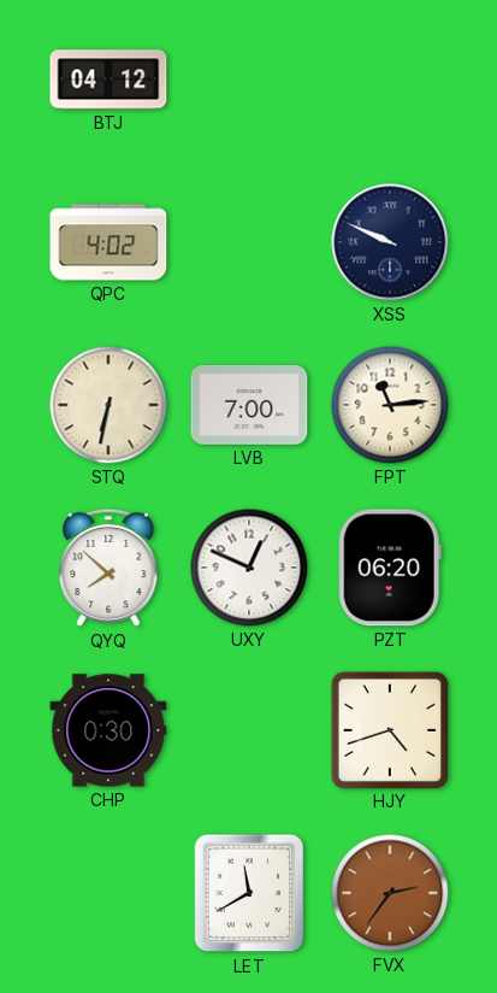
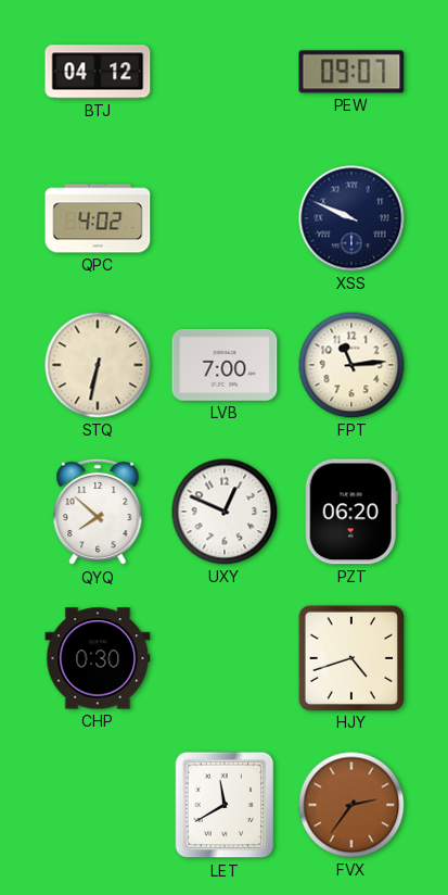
PEW: none -> 09:07 (351, 72)
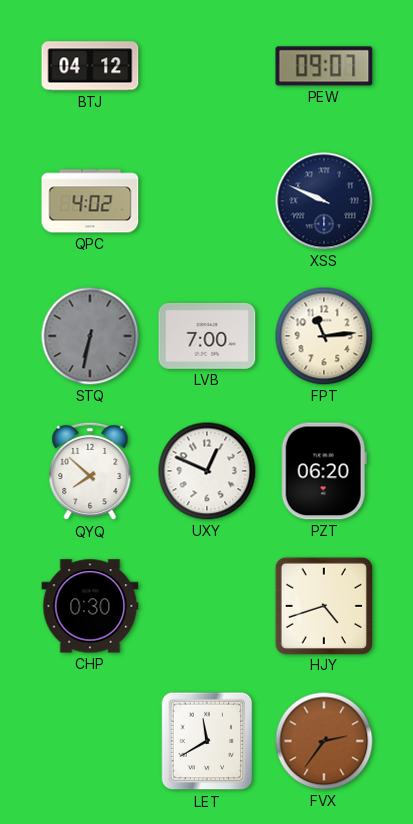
STQ dial: cream -> grey (90, 336)
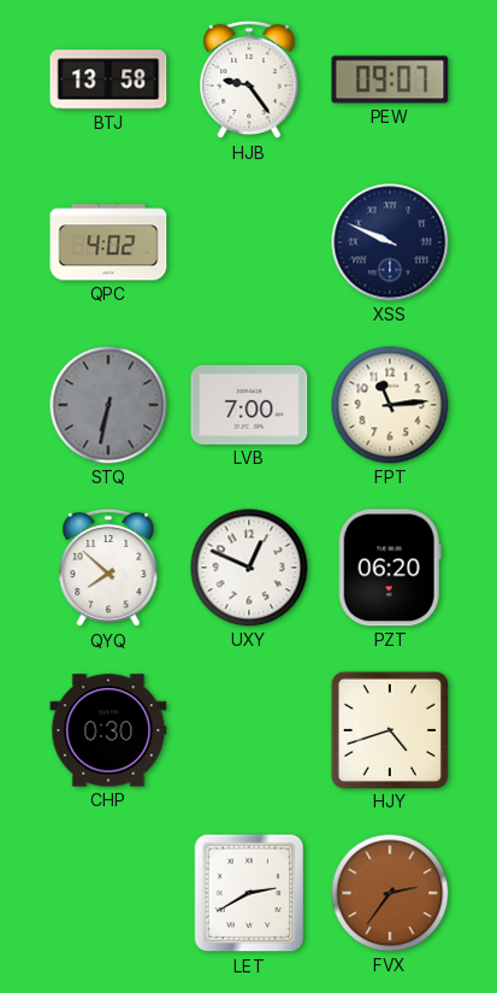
BTJ: 04:12 -> 13:58 (108, 80)
HJB: none -> 9:24 (249, 80)
LET: 11:40 -> 2:40 (249, 893)
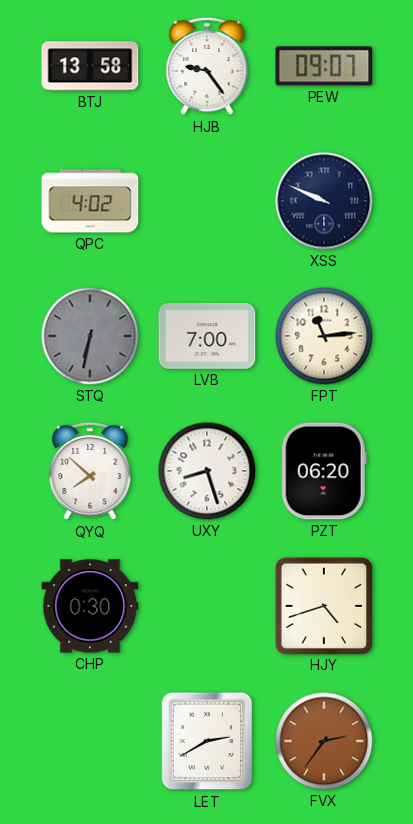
UXY: 12:49 -> 8:27 (207, 471)
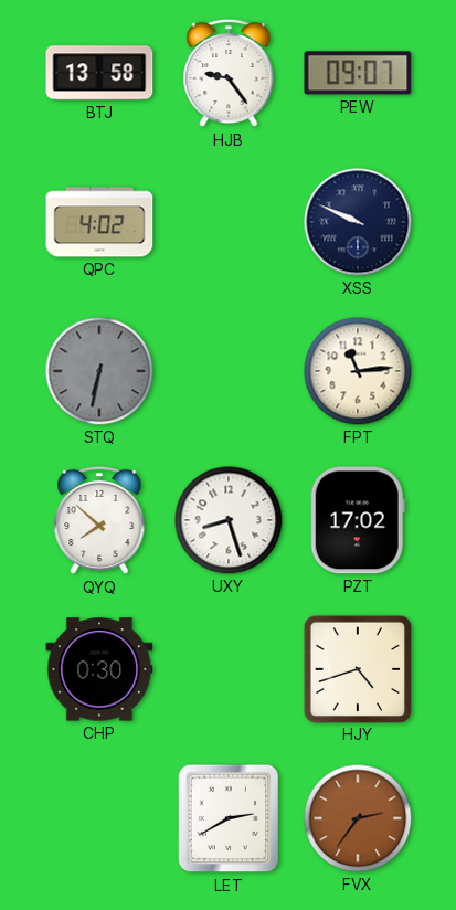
LVB: 7:00 -> none (207, 336)
PZT: 06:20 -> 17:02 (358, 520)
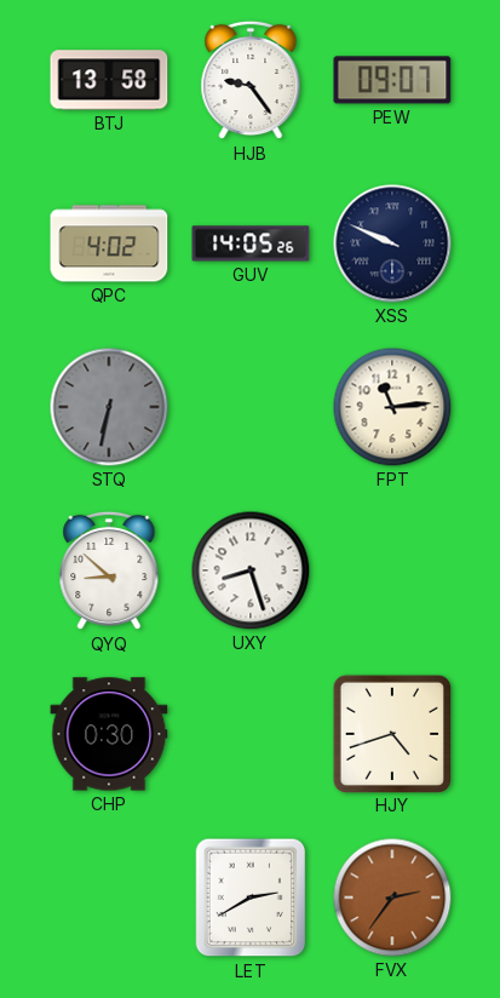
GUV: none -> 14:05 (251, 243)
QYQ: 7:52 -> 8:52 (109, 570)
PZT: 17:02 -> none (358, 520)
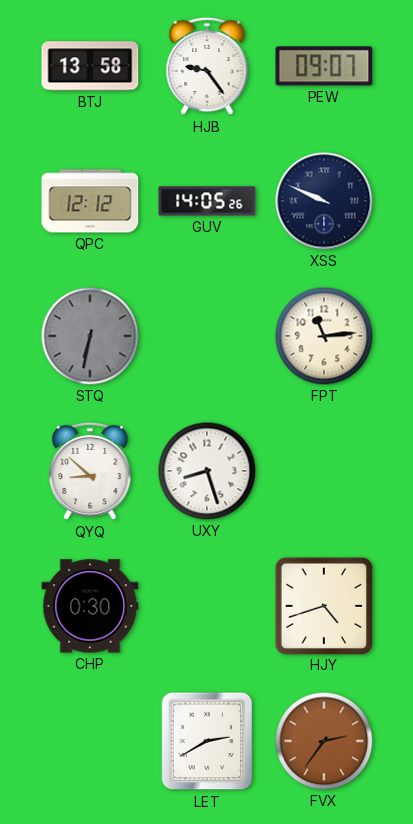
QPC: 4:02 -> 12:12 (90, 201)
